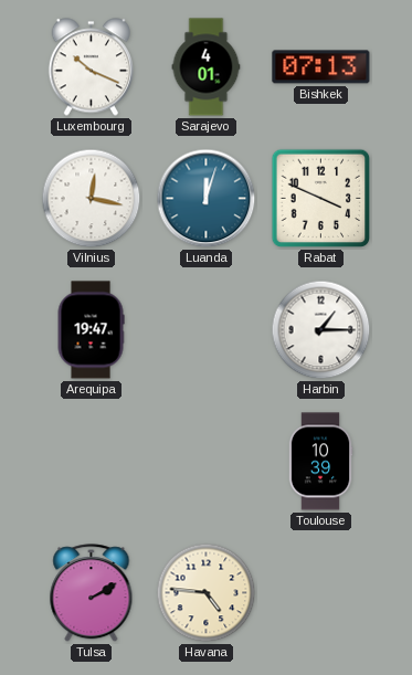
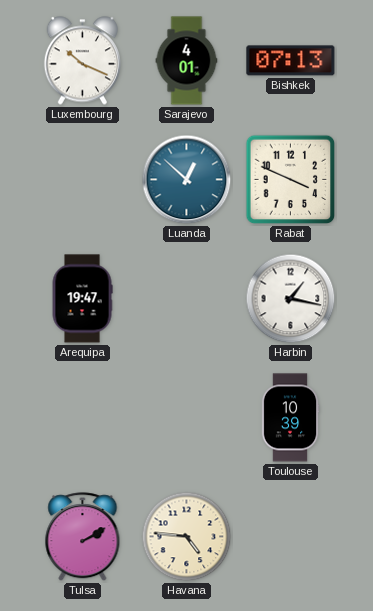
Vilnius: 12:17 -> none (92, 199)
Luanda: 12:03 -> 12:52 (187, 180)
Harbin: 1:15 -> 1:17 (291, 299)
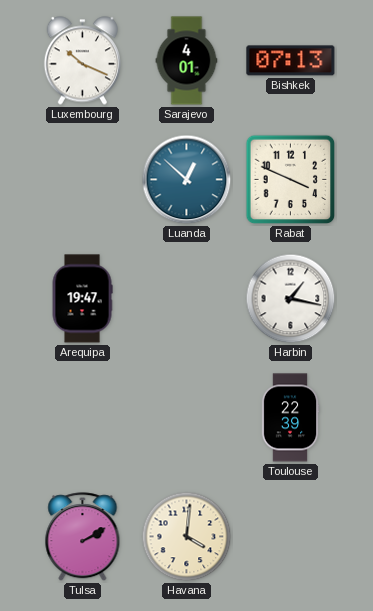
Toulouse: 10:39 -> 22:39 (290, 418)
Havana: 4:46 -> 4:01 (187, 537)
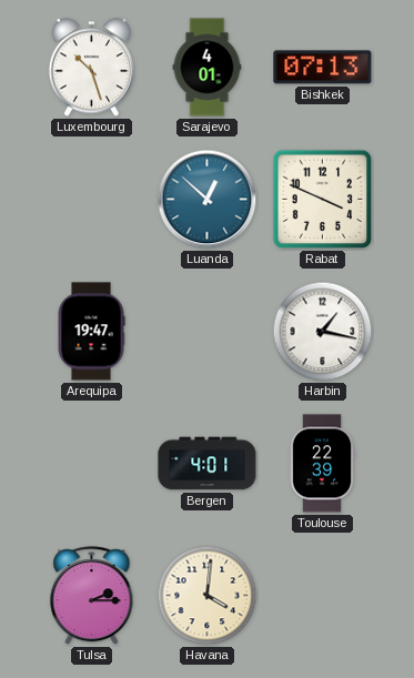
Luxembourg: 10:19 -> 10:27 (91, 68)
Bergen: none -> 4:01 (208, 464)
Tulsa: 2:10 -> 2:15 (92, 596)
